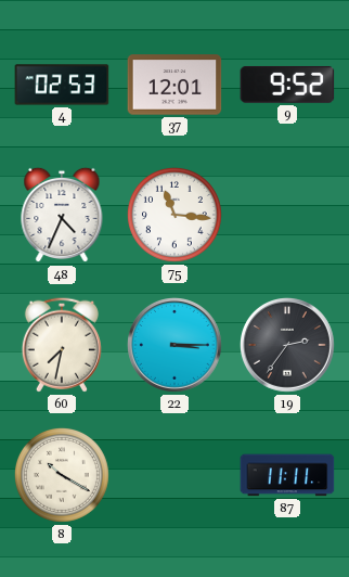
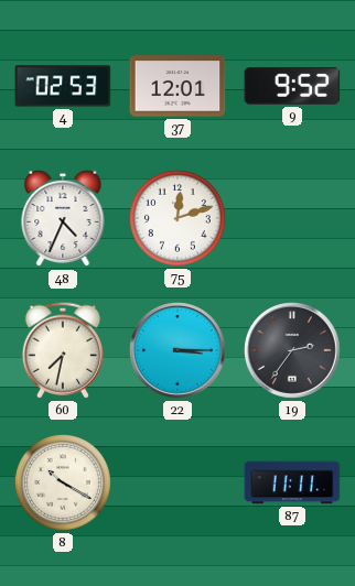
75: 11:16 -> 12:12 (177, 218)
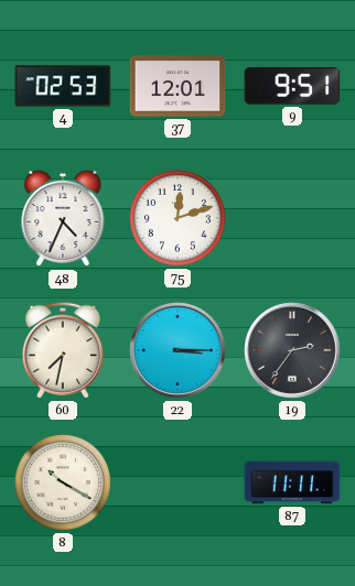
9: 9:52 -> 9:51 (292, 86)
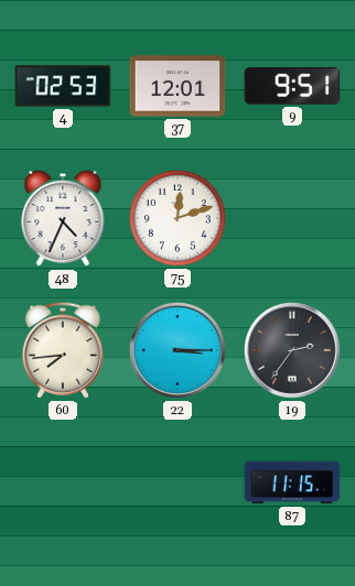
60: 7:32 -> 7:44 (63, 350)
8: 10:20 -> none (63, 482)
87: 11:11 -> 11:15 (292, 482)
